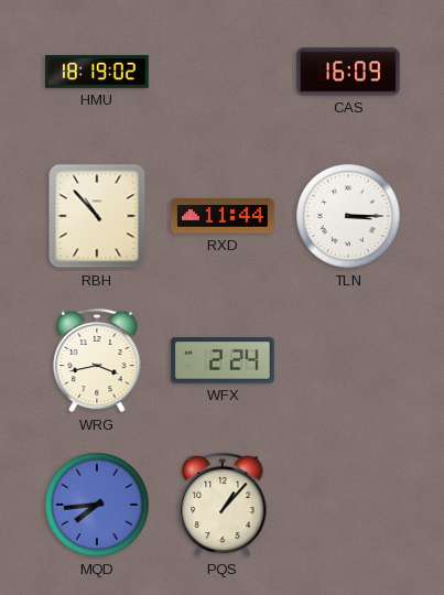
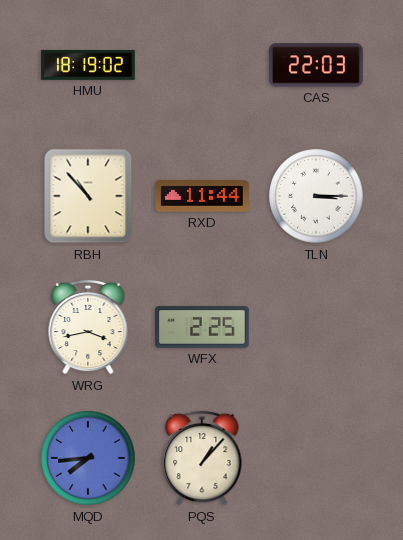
CAS: 16:09 -> 22:03 (316, 65)
WFX: 2:24 -> 2:25 (202, 327)
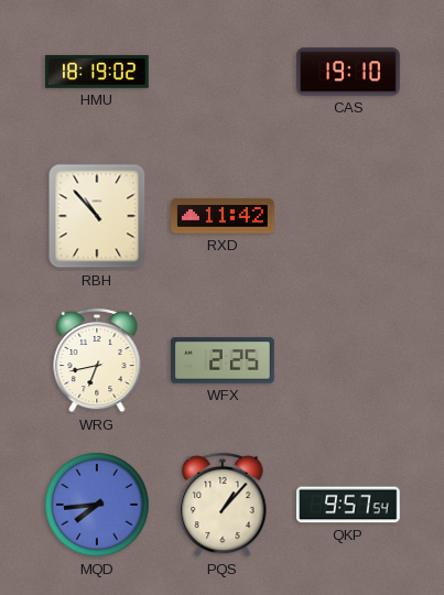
CAS: 22:03 -> 19:10 (348, 72)
RXD: 11:44 -> 11:42 (224, 216)
TLN: 3:15 -> none (316, 196)
WRG: 3:43 -> 6:43 (97, 360)
QKP: none -> 9:57 (349, 505)
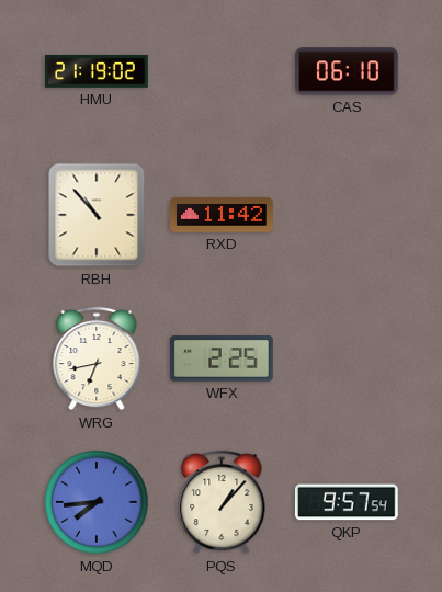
HMU: 18:19 -> 21:19 (98, 71)
CAS: 19:10 -> 06:10 (347, 71)
